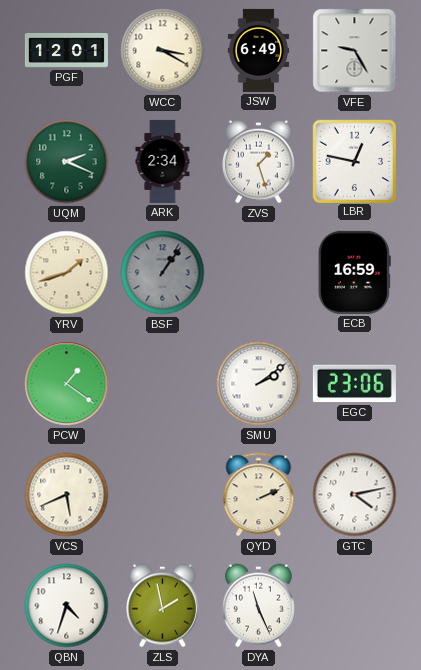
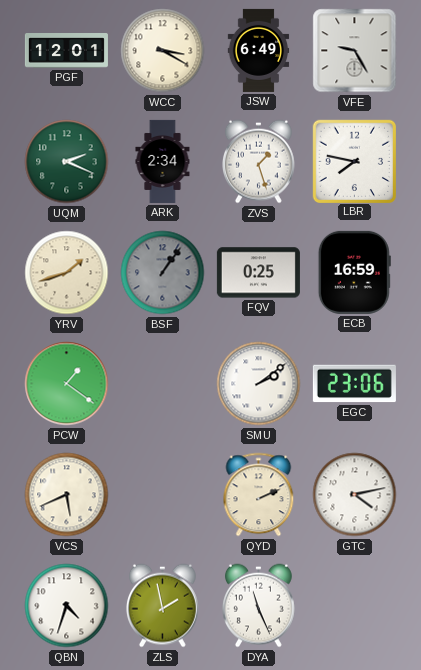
LBR: 12:47 -> 7:47 (354, 161)
FQV: none -> 0:25 (258, 273)
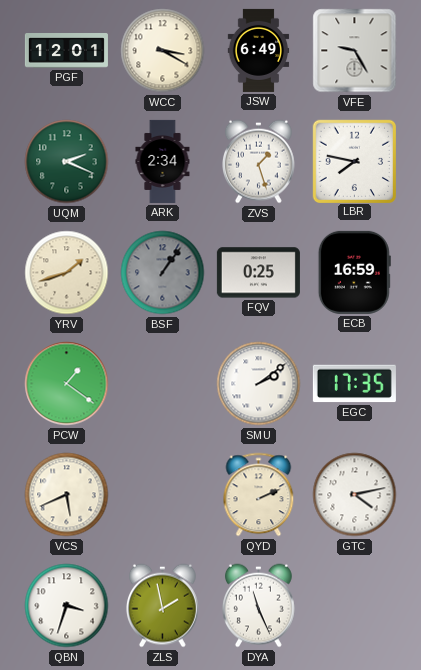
EGC: 23:06 -> 17:35 (354, 384)
QBN: 4:33 -> 3:33 (67, 606)
